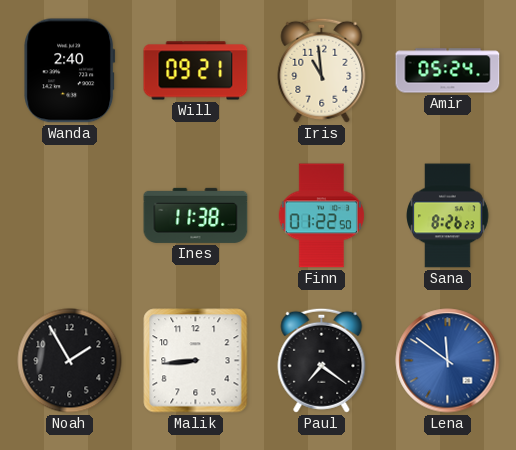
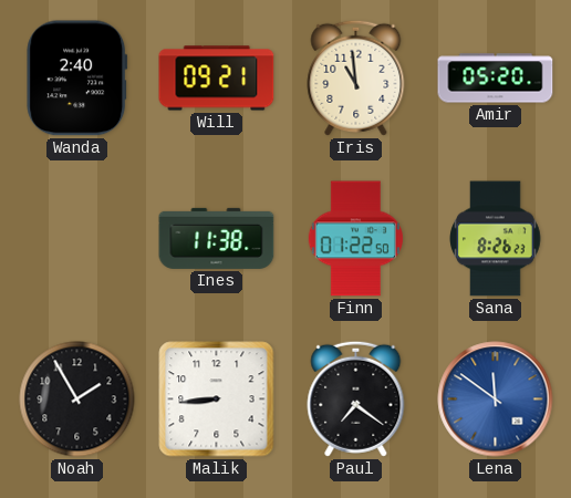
Amir: 05:24 -> 05:20 (496, 79)
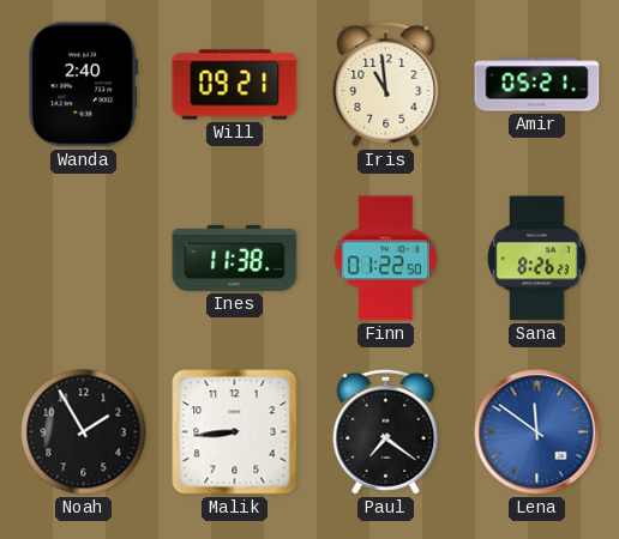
Amir: 05:20 -> 05:21 (537, 85)
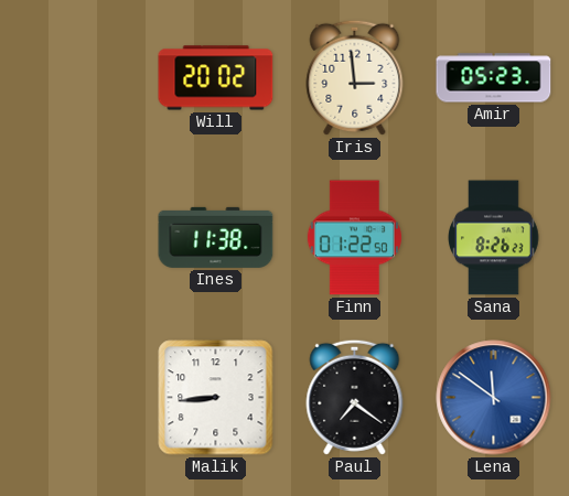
Wanda: 2:40 -> none (84, 85)
Will: 09:21 -> 20:02 (216, 78)
Iris: 10:59 -> 2:59 (355, 77)
Amir: 05:21 -> 05:23 (494, 78)
Noah: 1:55 -> none (84, 432)
